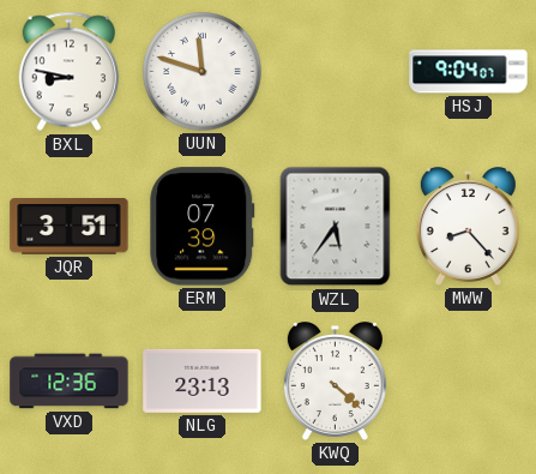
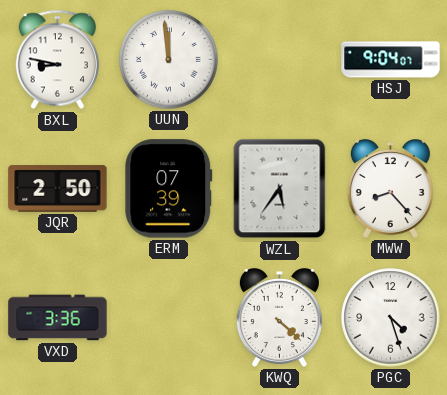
UUN: 11:48 -> 11:59 (169, 60)
JQR: 3:51 -> 2:50 (58, 189)
VXD: 12:36 -> 3:36 (58, 318)
NLG: 23:13 -> none (203, 380)
PGC: none -> 4:27 (391, 318)
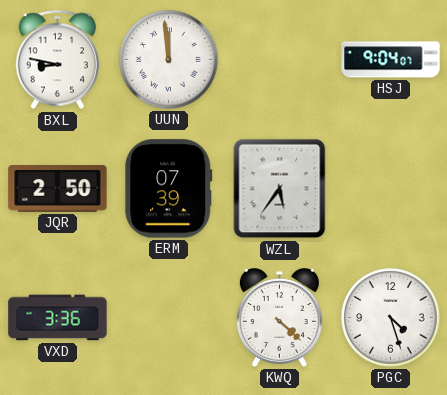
MWW: 8:23 -> none (390, 189)
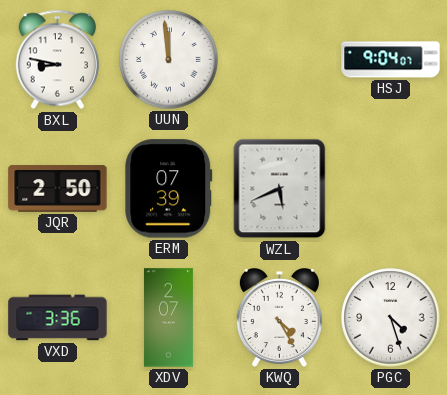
WZL: 5:36 -> 5:41 (280, 189)
XDV: none -> 2:07 (168, 318)
KWQ: 4:22 -> 4:25 (279, 318)
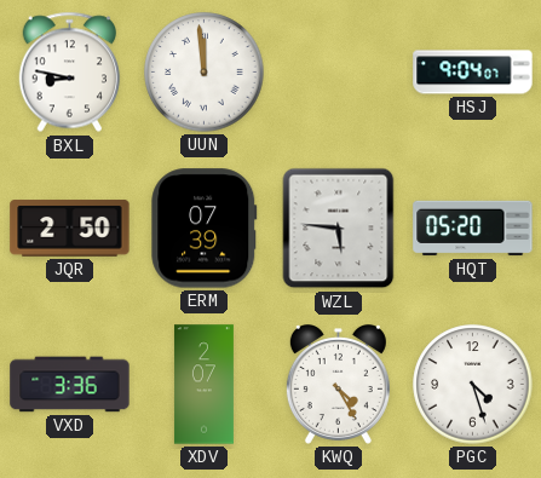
WZL: 5:41 -> 5:46 (339, 229)
HQT: none -> 05:20 (473, 229)
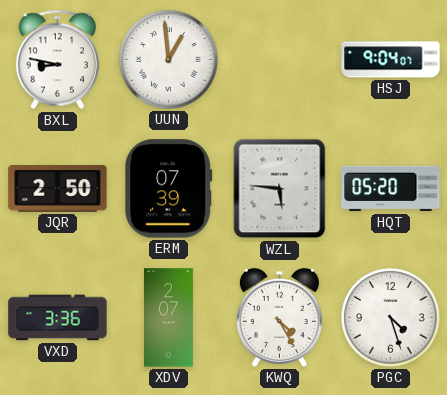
UUN: 11:59 -> 12:59 (169, 60)
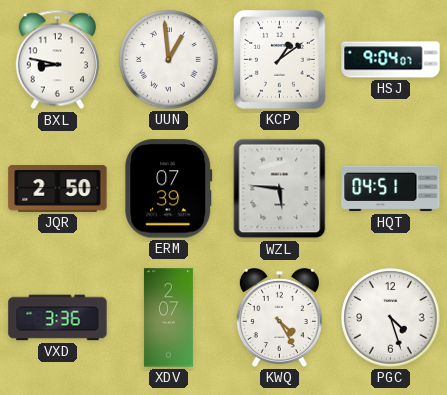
KCP: none -> 1:09 (280, 60)
HQT: 05:20 -> 04:51 (391, 189)
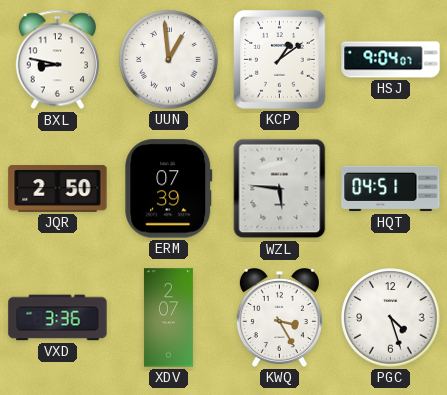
KWQ: 4:25 -> 3:25 (279, 318)
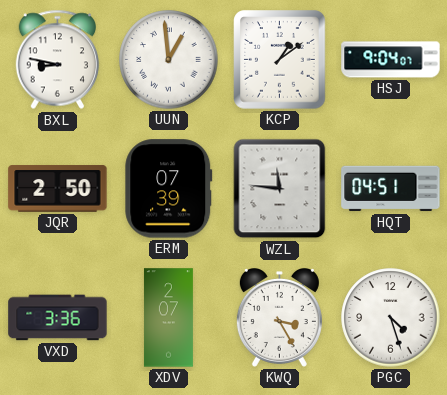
WZL: 5:46 -> 11:46 (280, 189)
